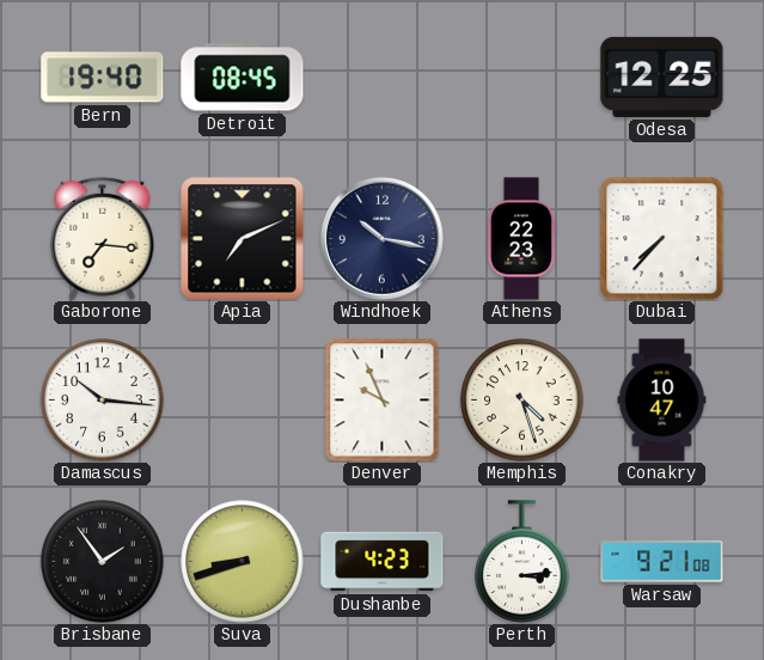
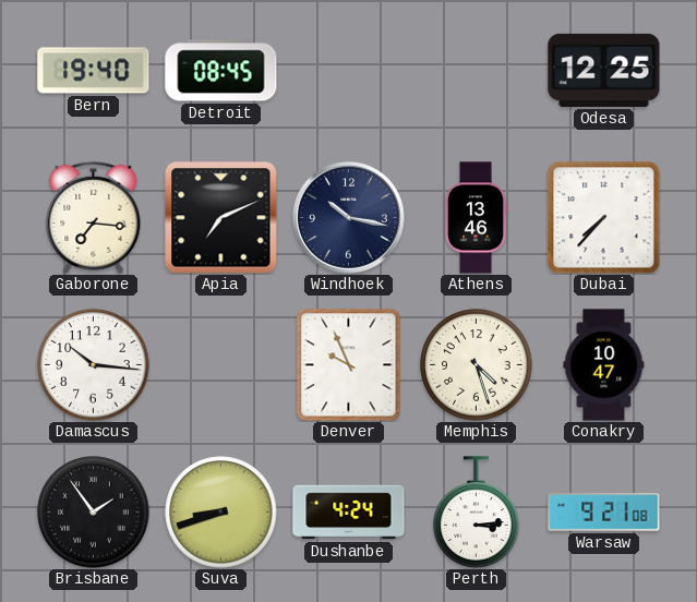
Athens: 22:23 -> 13:46 (476, 218)
Dushanbe: 4:23 -> 4:24 (349, 513)
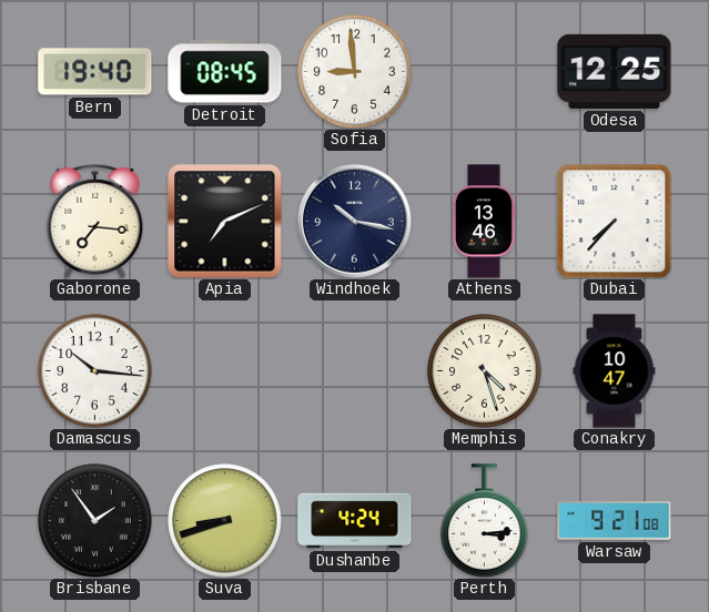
Sofia: none -> 8:59 (355, 72)
Denver: 9:56 -> none (349, 365)
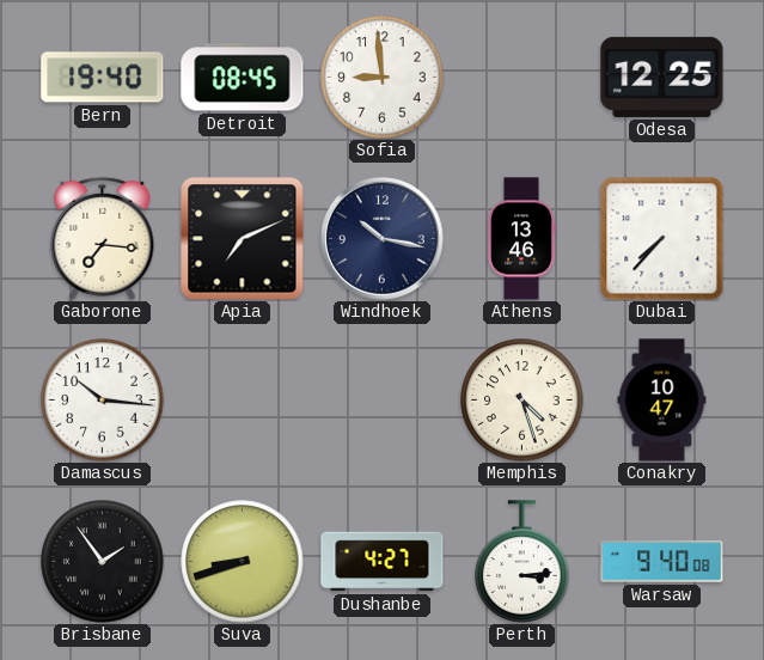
Dushanbe: 4:24 -> 4:27 (383, 562)
Warsaw: 9:21 -> 9:40 (662, 562)
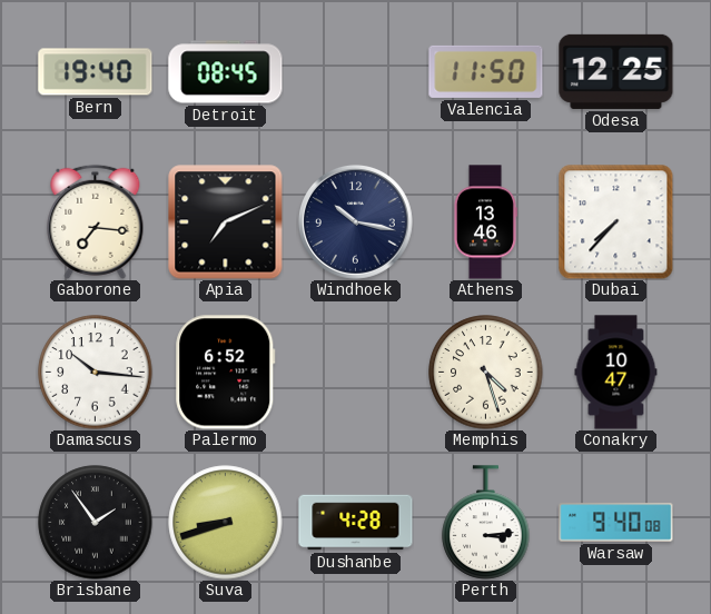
Sofia: 8:59 -> none (383, 78)
Valencia: none -> 11:50 (486, 71)
Palermo: none -> 6:52 (226, 373)
Dushanbe: 4:27 -> 4:28 (356, 523)
